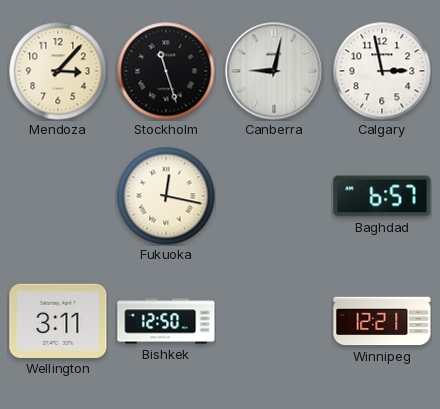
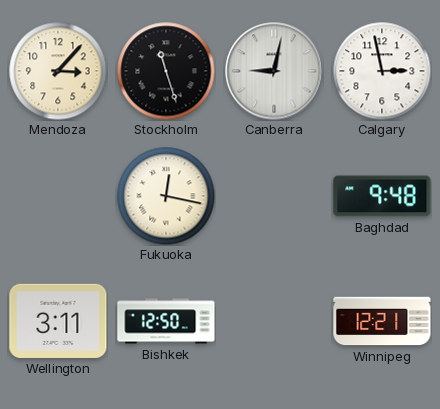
Baghdad: 6:57 -> 9:48 (382, 196)
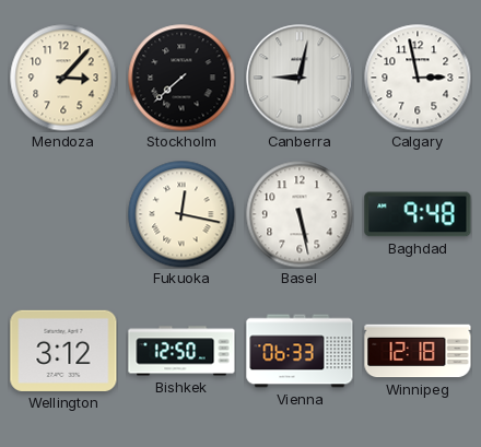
Stockholm: 11:27 -> 7:38 (181, 78)
Basel: none -> 5:28 (300, 214)
Wellington: 3:11 -> 3:12 (63, 351)
Vienna: none -> 06:33 (300, 351)
Winnipeg: 12:21 -> 12:18 (418, 351)
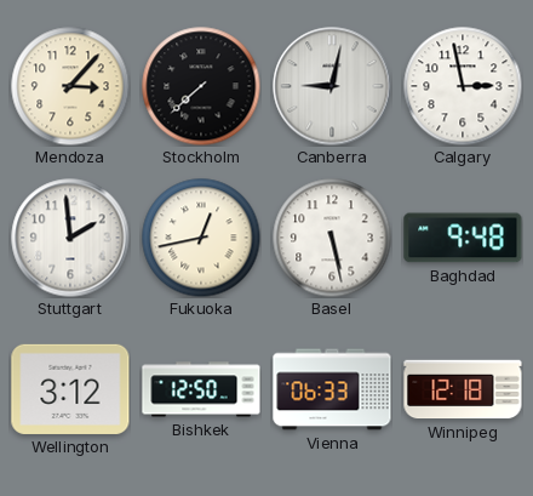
Stuttgart: none -> 1:59 (70, 238)
Fukuoka: 12:17 -> 12:43 (201, 238)
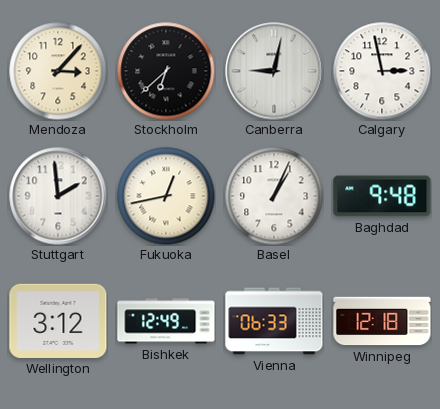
Stockholm: 7:38 -> 6:38 (166, 71)
Basel: 5:28 -> 1:04 (274, 196)
Bishkek: 12:50 -> 12:49 (166, 321)
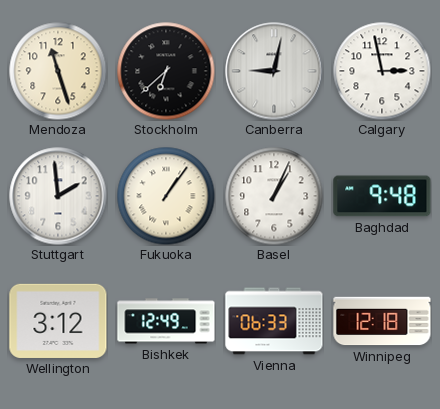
Mendoza: 3:07 -> 11:27 (58, 71)
Fukuoka: 12:43 -> 1:06 (166, 196)
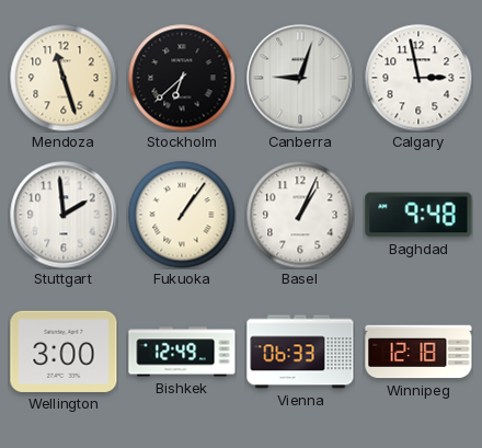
Canberra: 9:02 -> 9:03 (300, 78)
Wellington: 3:12 -> 3:00 (64, 352)
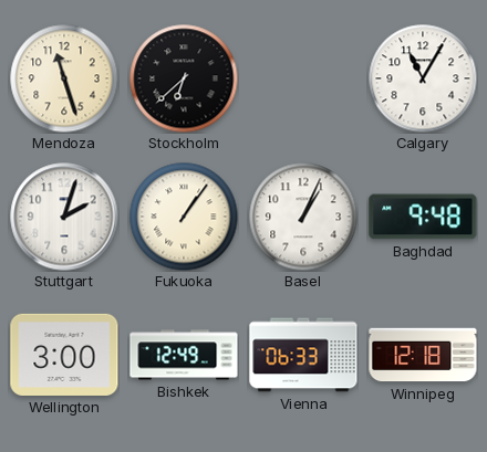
Canberra: 9:03 -> none (300, 78)
Calgary: 2:58 -> 11:05 (423, 78)
Stuttgart: 1:59 -> 2:03 (64, 217)
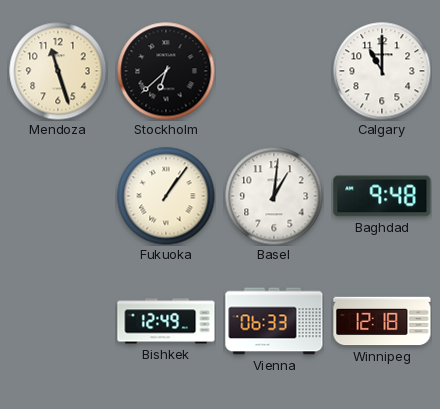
Calgary: 11:05 -> 11:00 (382, 71)
Stuttgart: 2:03 -> none (64, 217)
Basel: 1:04 -> 1:01 (274, 196)
Wellington: 3:00 -> none (64, 355)
